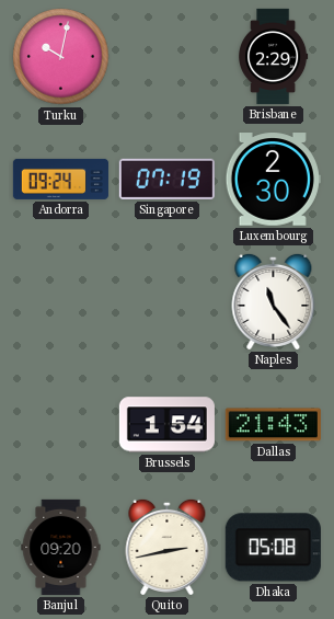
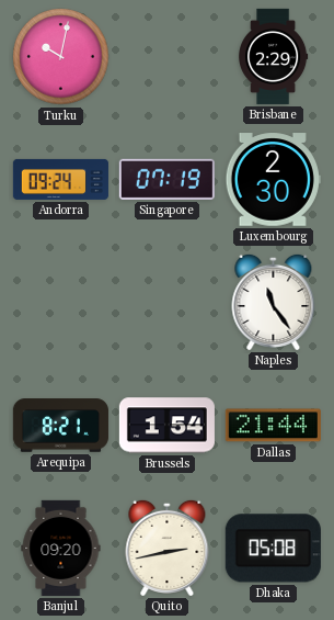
Arequipa: none -> 8:21 (60, 426)
Dallas: 21:43 -> 21:44 (273, 426)
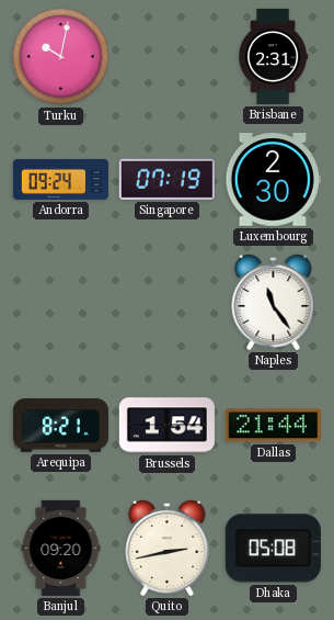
Brisbane: 2:29 -> 2:31 (274, 56)
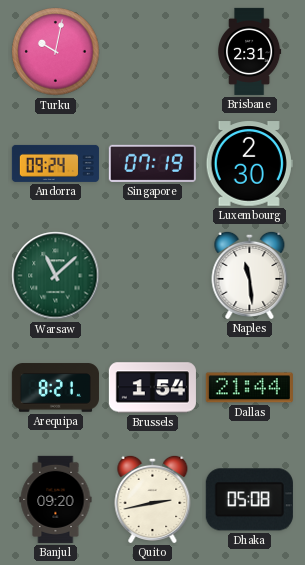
Warsaw: none -> 11:08 (56, 276)
Naples: 11:24 -> 11:29 (250, 275)
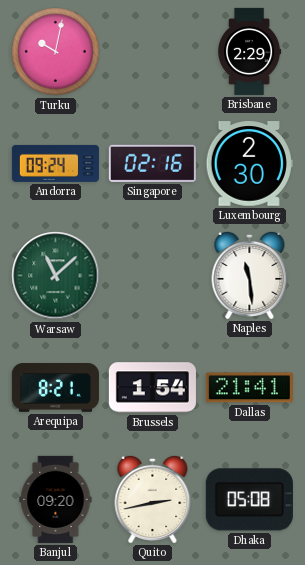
Brisbane: 2:31 -> 2:29 (250, 51)
Singapore: 07:19 -> 02:16 (152, 163)
Dallas: 21:44 -> 21:41 (249, 388)
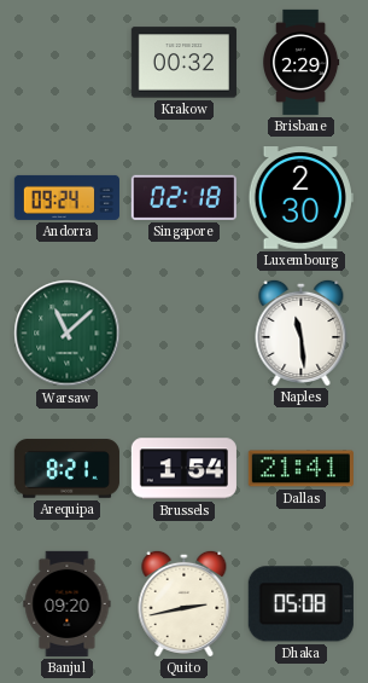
Turku: 10:02 -> none (56, 52)
Krakow: none -> 00:32 (183, 63)
Singapore: 02:16 -> 02:18 (183, 197)
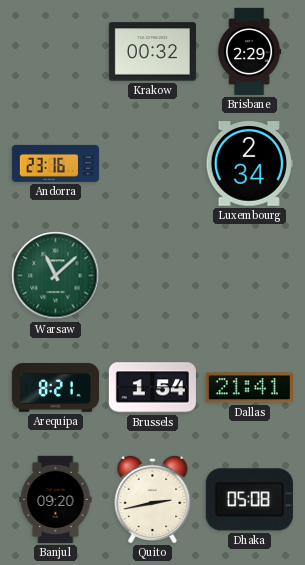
Andorra: 09:24 -> 23:16 (55, 163)
Singapore: 02:18 -> none (183, 197)
Luxembourg: 2:30 -> 2:34 (249, 164)
Naples: 11:29 -> none (302, 332)
